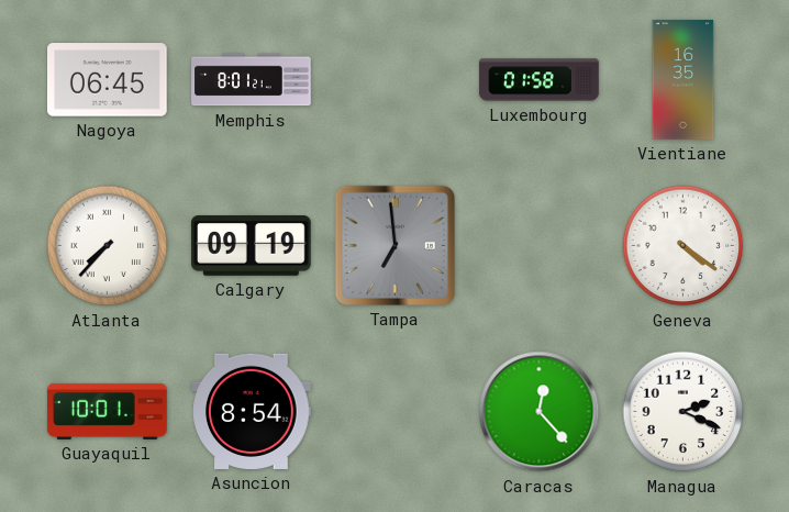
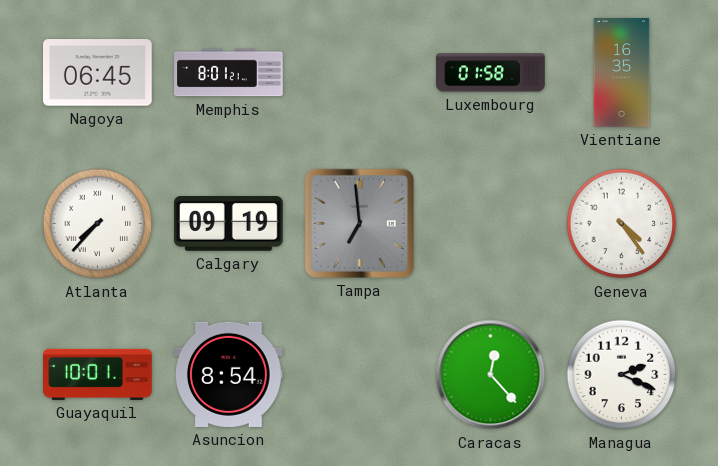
Geneva: 4:21 -> 4:24 (622, 224)
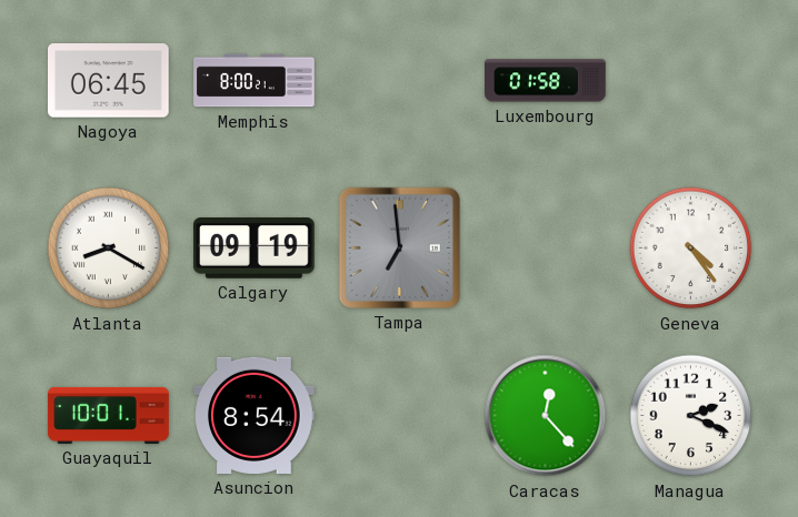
Memphis: 8:01 -> 8:00 (255, 81)
Vientiane: 16:35 -> none (622, 73)
Atlanta: 7:37 -> 8:20 (109, 249)
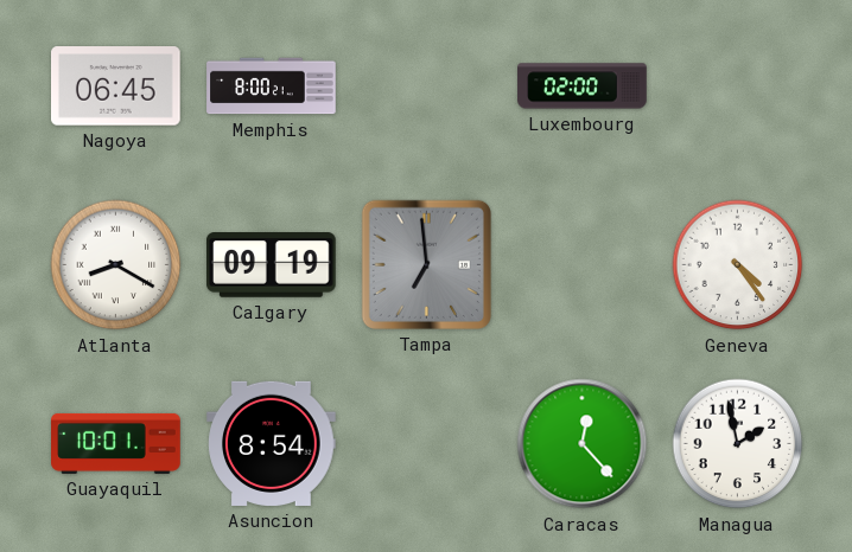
Luxembourg: 01:58 -> 02:00 (583, 86)
Managua: 2:19 -> 1:58 (738, 444)
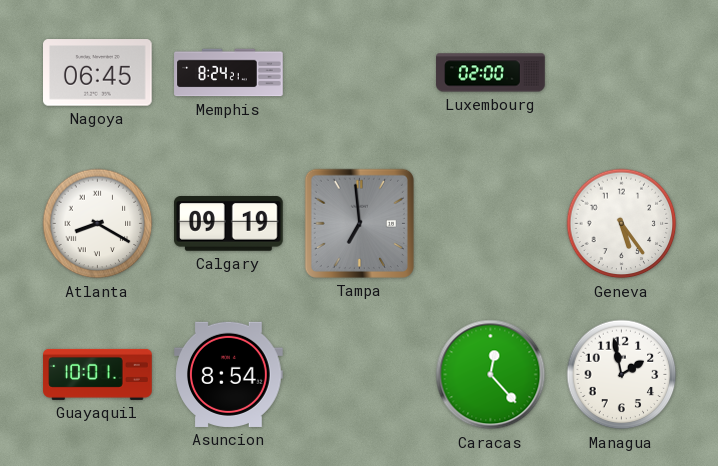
Memphis: 8:00 -> 8:24 (229, 73)
Geneva: 4:24 -> 5:24 (622, 224)
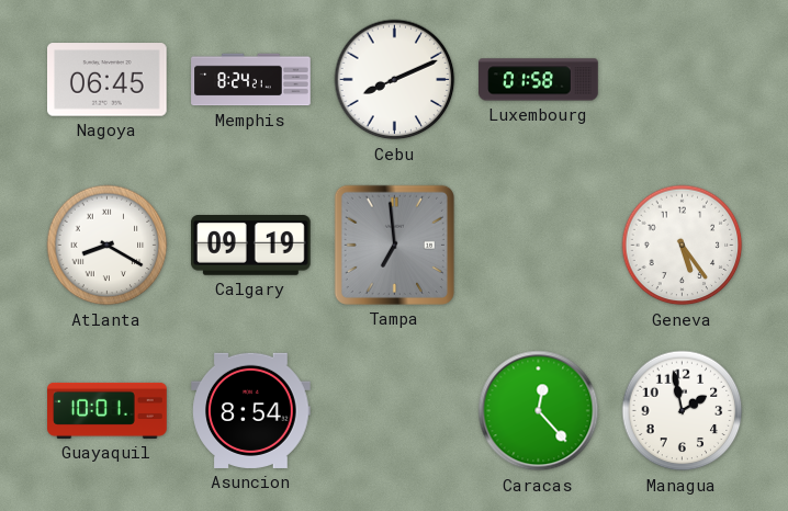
Cebu: none -> 8:11 (395, 80)
Luxembourg: 02:00 -> 01:58 (539, 80)
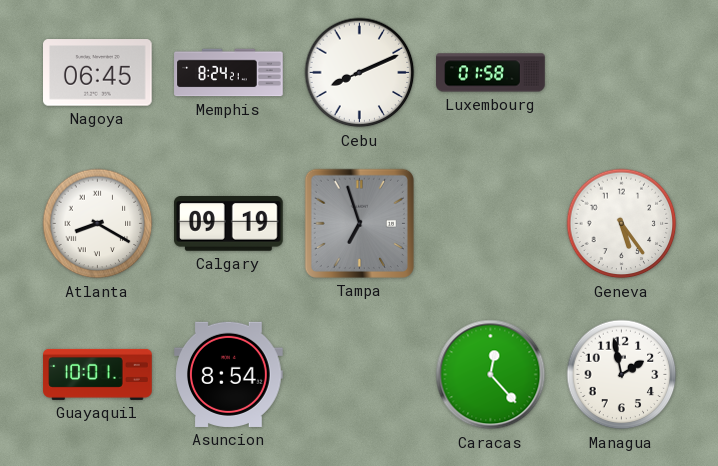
Tampa: 6:59 -> 6:57 (359, 223)
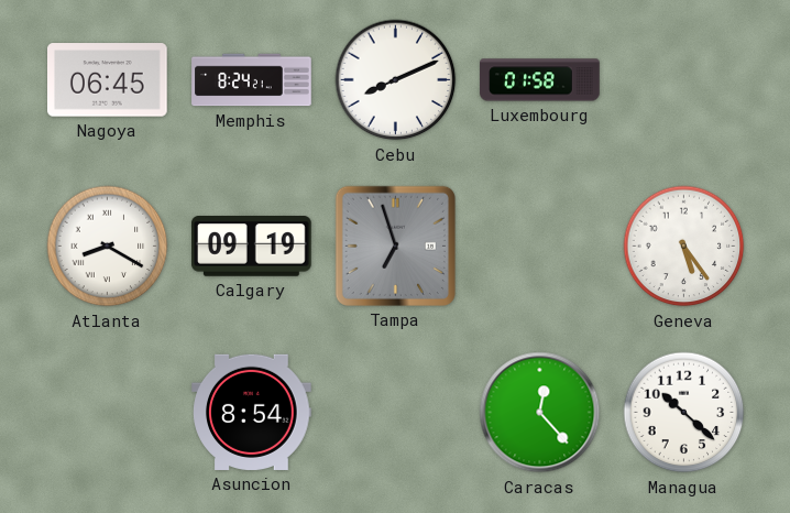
Guayaquil: 10:01 -> none (98, 374)
Managua: 1:58 -> 10:22 (684, 413)
